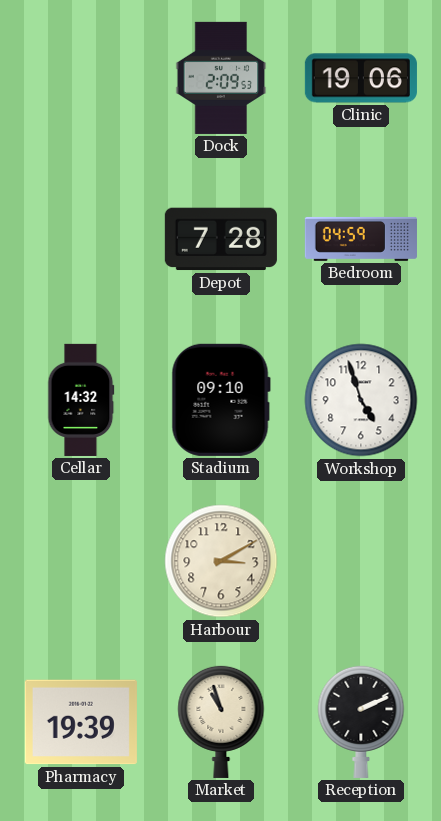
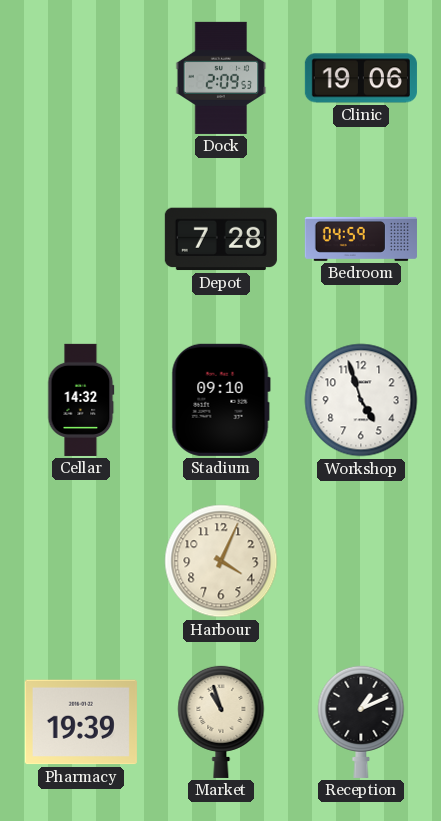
Harbour: 3:10 -> 4:04 (221, 561)
Reception: 2:11 -> 1:11 (361, 721)
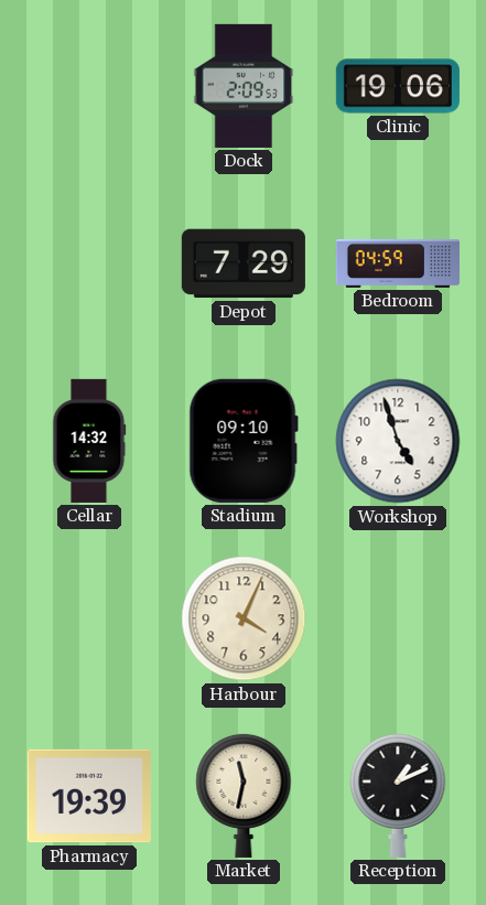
Depot: 7:28 -> 7:29 (244, 263)
Market: 10:57 -> 11:32 (244, 795)
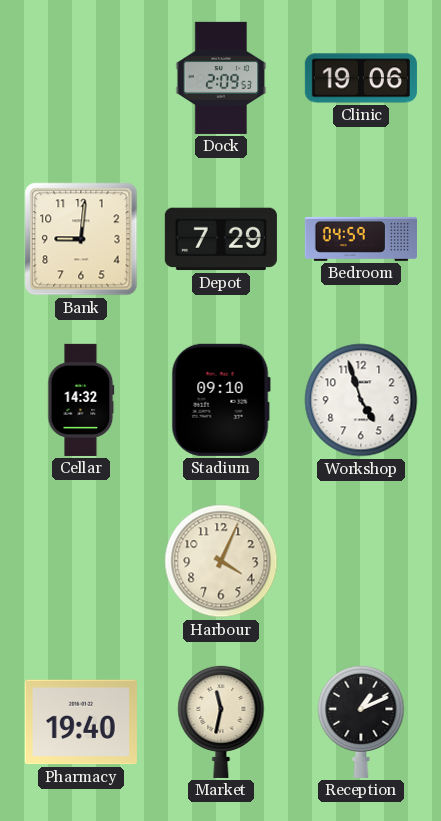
Bank: none -> 9:01 (81, 239)
Pharmacy: 19:39 -> 19:40 (81, 722)
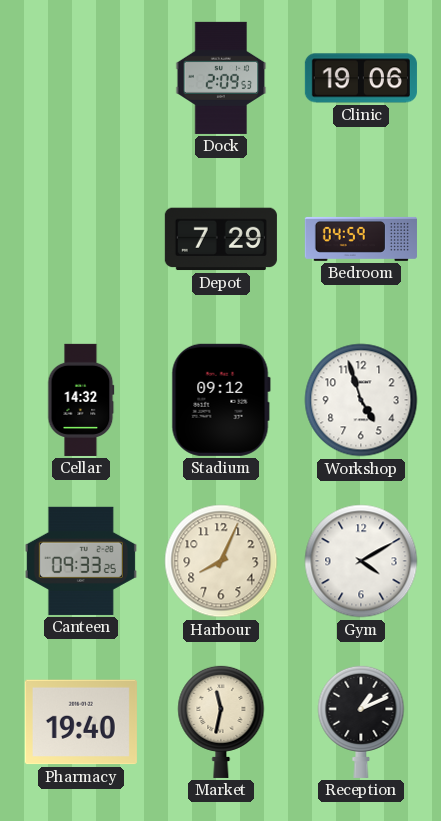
Bank: 9:01 -> none (81, 239)
Stadium: 09:10 -> 09:12 (221, 400)
Canteen: none -> 09:33 (81, 561)
Harbour: 4:04 -> 8:04 (221, 561)
Gym: none -> 4:10 (361, 561)
